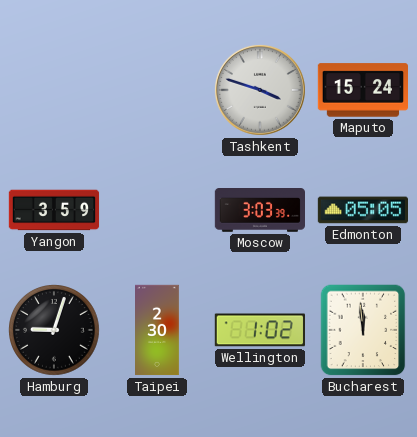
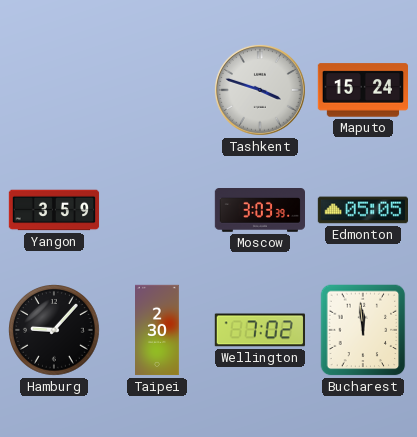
Hamburg: 9:03 -> 9:07 (55, 331)
Wellington: 1:02 -> 7:02 (260, 330)
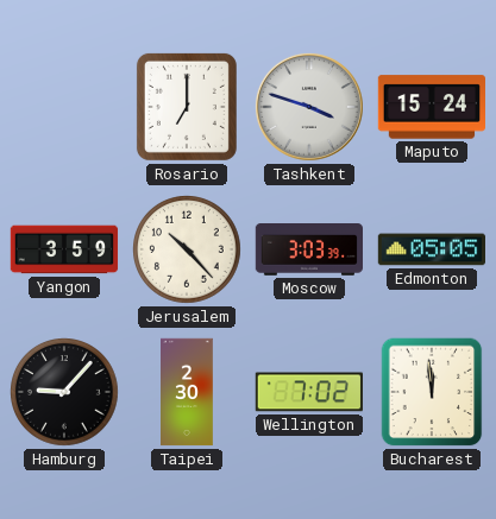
Rosario: none -> 7:00 (187, 107)
Jerusalem: none -> 10:23 (188, 251)
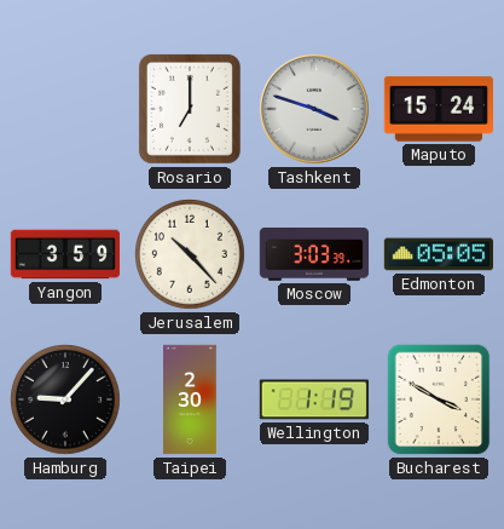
Wellington: 7:02 -> 1:19 (314, 399)
Bucharest: 11:59 -> 3:50 (439, 399)
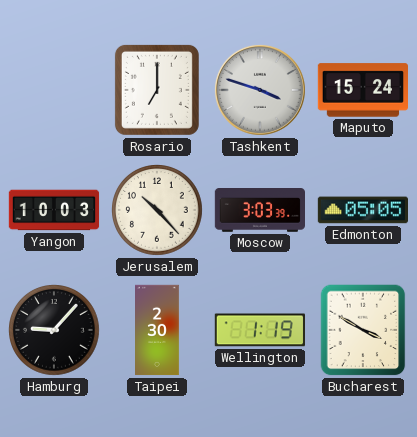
Yangon: 3:59 -> 10:03 (54, 210)
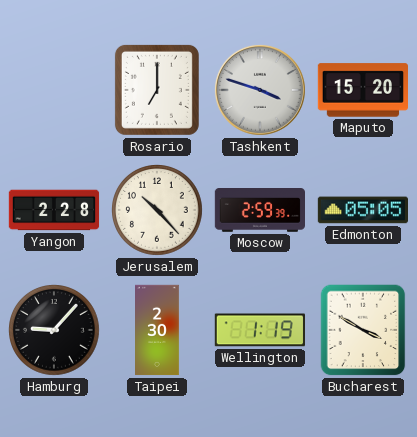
Maputo: 15:24 -> 15:20 (362, 90)
Yangon: 10:03 -> 2:28 (54, 210)
Moscow: 3:03 -> 2:59 (260, 211)
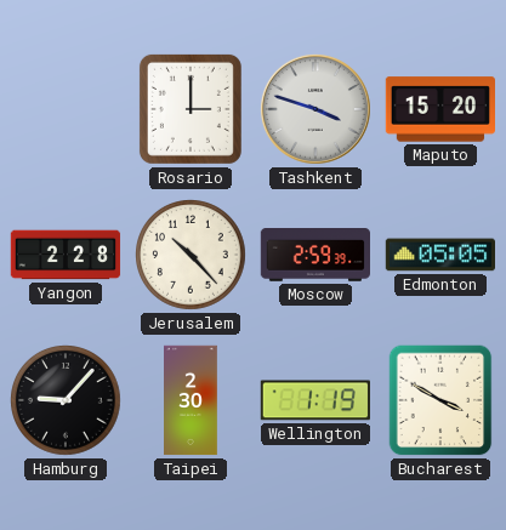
Rosario: 7:00 -> 3:00 (191, 109)
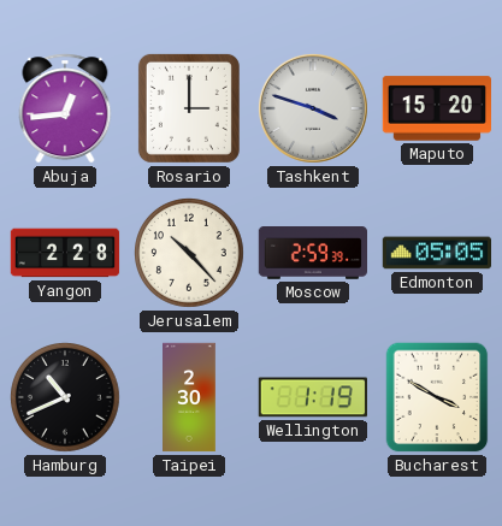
Abuja: none -> 12:44 (65, 108)
Hamburg: 9:07 -> 10:41 (66, 398)
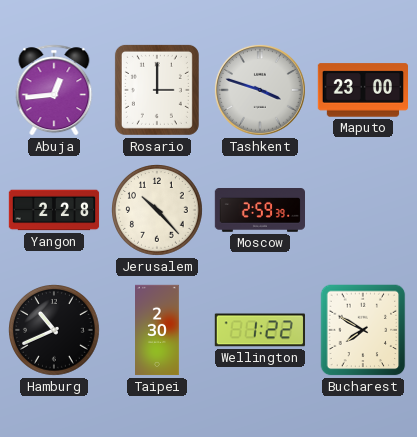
Maputo: 15:20 -> 23:00 (362, 90)
Edmonton: 05:05 -> none (436, 253)
Wellington: 1:19 -> 1:22 (260, 330)
Bucharest: 3:50 -> 7:50 (363, 330)
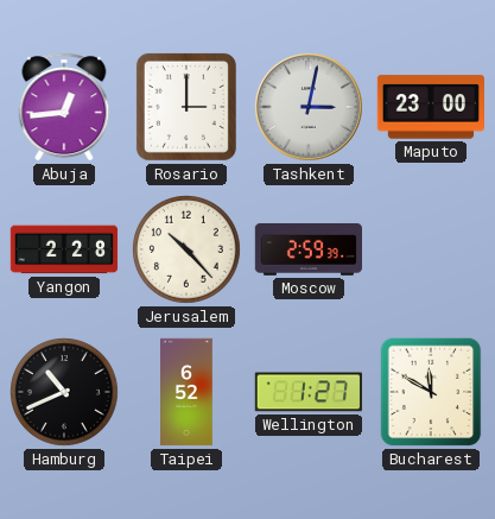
Tashkent: 3:48 -> 3:02 (309, 107)
Taipei: 2:30 -> 6:52 (188, 392)
Wellington: 1:22 -> 1:27 (309, 392)
Bucharest: 7:50 -> 11:50 (431, 392)
